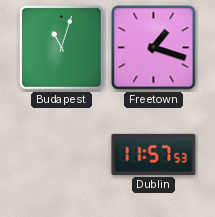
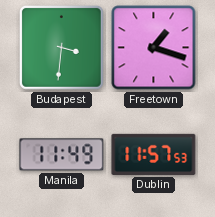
Budapest: 11:03 -> 3:31 (61, 47)
Manila: none -> 11:49 (62, 155)
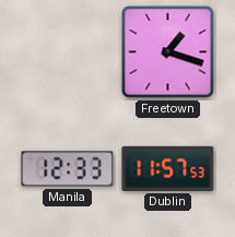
Budapest: 3:31 -> none (61, 47)
Manila: 11:49 -> 12:33 (68, 169)
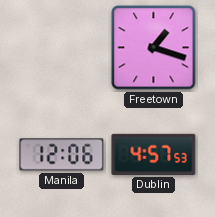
Manila: 12:33 -> 12:06 (62, 155)
Dublin: 11:57 -> 4:57 (154, 154)
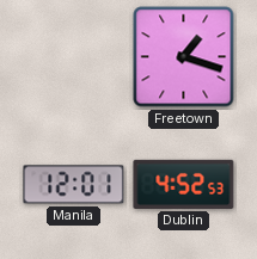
Manila: 12:06 -> 12:01 (74, 185)
Dublin: 4:57 -> 4:52 (184, 184)
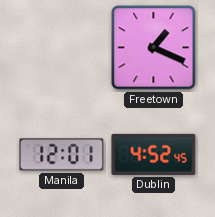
Freetown: 1:18 -> 1:19 (154, 48)
Dublin: 4:52:53 -> 4:52:45 (154, 154)
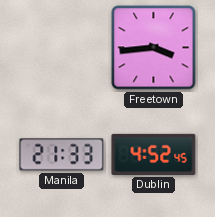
Freetown: 1:19 -> 3:44 (154, 48)
Manila: 12:01 -> 21:33 (62, 155)
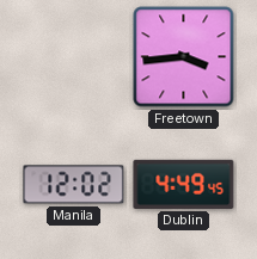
Manila: 21:33 -> 12:02 (74, 185)
Dublin: 4:52 -> 4:49 (184, 184)
